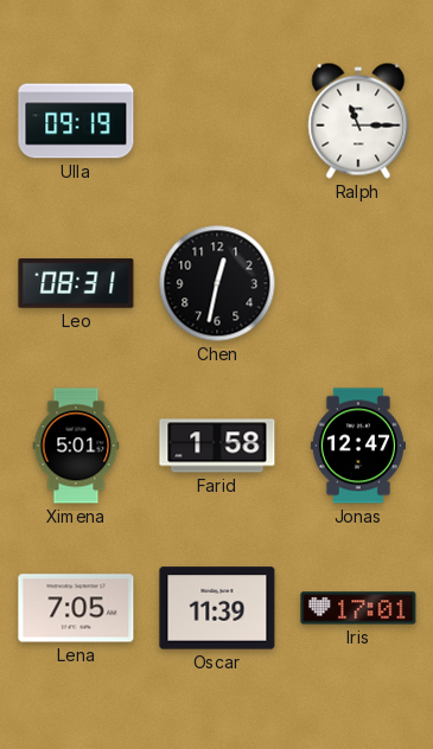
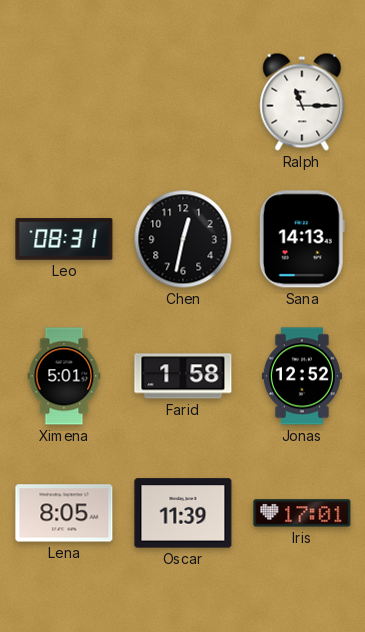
Ulla: 09:19 -> none (76, 121)
Sana: none -> 14:13 (302, 239)
Jonas: 12:47 -> 12:52 (302, 376)
Lena: 7:05 -> 8:05 (64, 513)
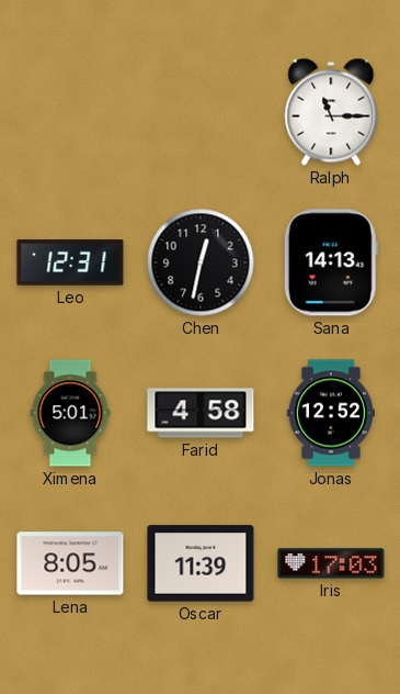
Leo: 08:31 -> 12:31 (70, 262)
Farid: 1:58 -> 4:58 (201, 413)
Iris: 17:01 -> 17:03 (331, 563)
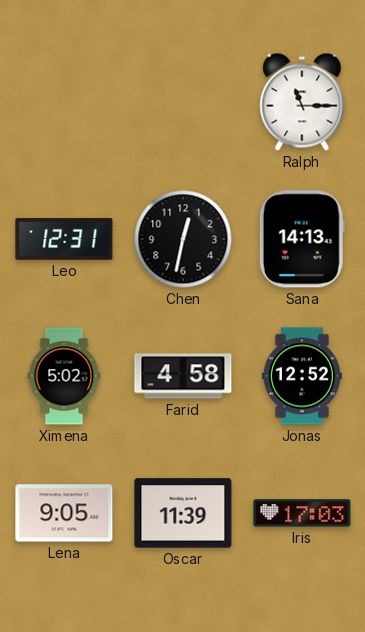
Ximena: 5:01 -> 5:02 (64, 376)
Lena: 8:05 -> 9:05 (64, 513)
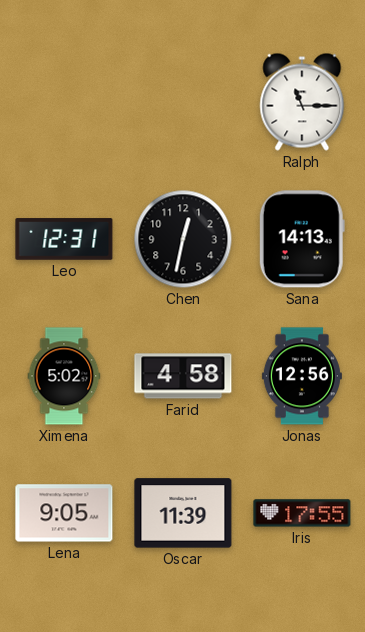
Jonas: 12:52 -> 12:56 (302, 376)
Iris: 17:03 -> 17:55 (302, 513)
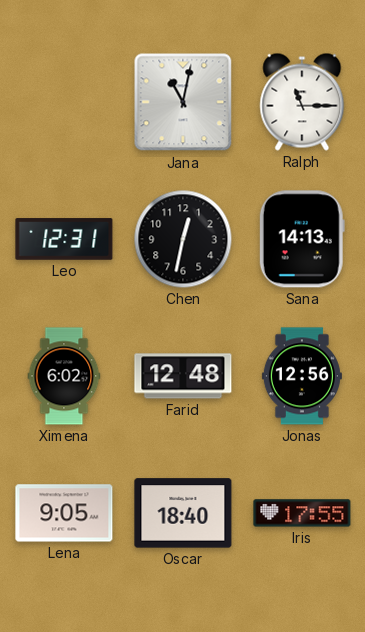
Jana: none -> 11:02 (183, 102)
Ximena: 5:02 -> 6:02 (64, 376)
Farid: 4:58 -> 12:48 (183, 376)
Oscar: 11:39 -> 18:40 (183, 513)
